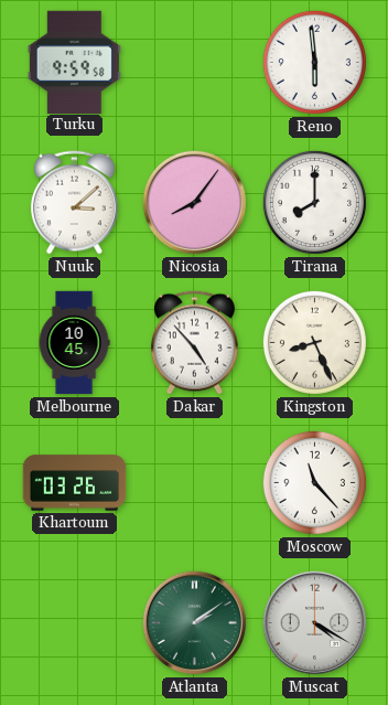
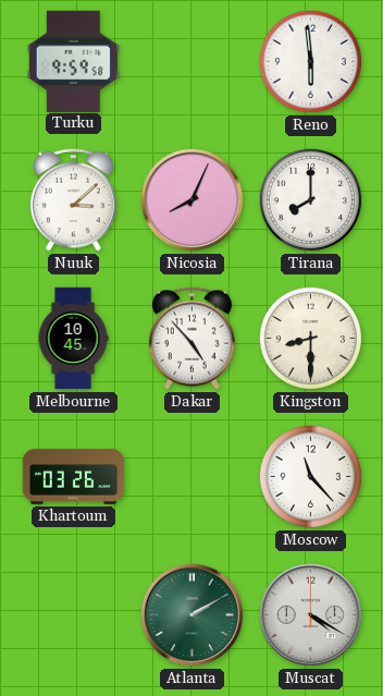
Nicosia: 8:06 -> 8:04 (191, 199)
Kingston: 8:26 -> 8:30 (310, 338)
Atlanta: 2:09 -> 2:10 (191, 614)
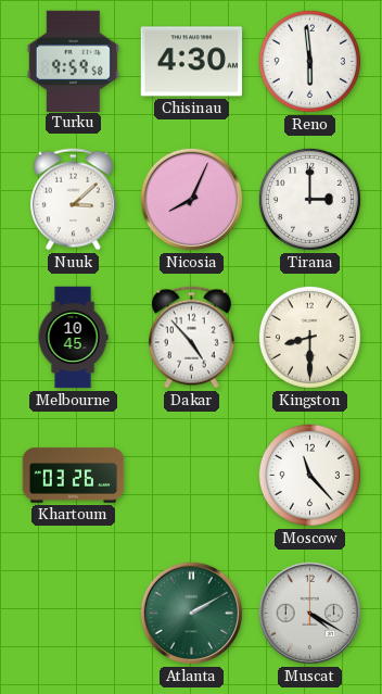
Chisinau: none -> 4:30 (192, 62)
Tirana: 8:00 -> 3:00 (309, 199)
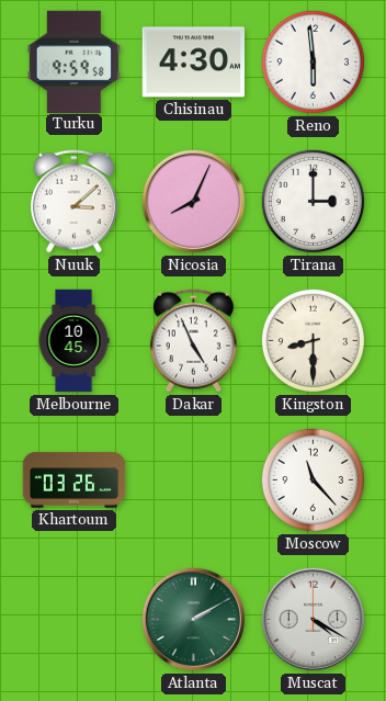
Dakar: 4:53 -> 4:56 (193, 341)
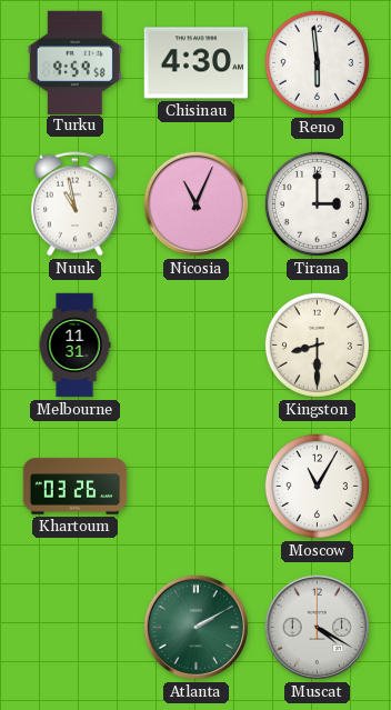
Nuuk: 3:08 -> 10:58 (74, 204)
Nicosia: 8:04 -> 11:04 (195, 203)
Melbourne: 10:45 -> 11:31 (74, 346)
Dakar: 4:56 -> none (193, 341)
Moscow: 11:23 -> 11:05 (317, 486)
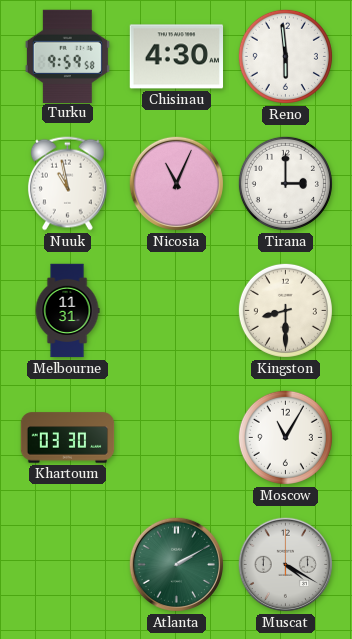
Khartoum: 03:26 -> 03:30 (68, 438)
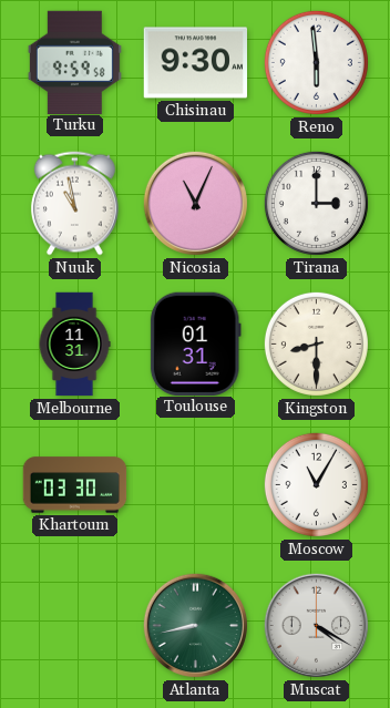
Chisinau: 4:30 -> 9:30 (196, 63)
Toulouse: none -> 01:31 (195, 343)
Atlanta: 2:10 -> 8:43 (195, 625)
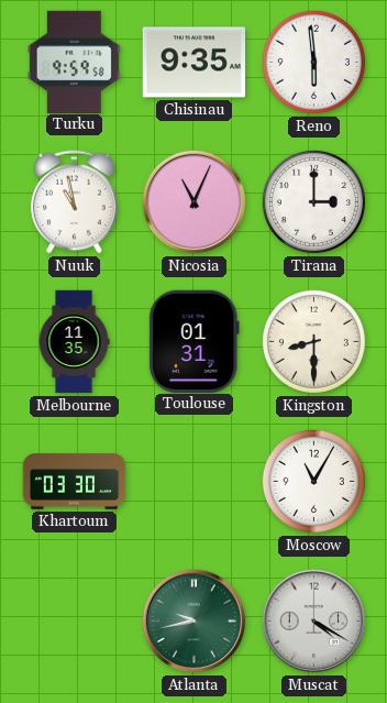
Chisinau: 9:30 -> 9:35 (195, 63)
Melbourne: 11:31 -> 11:35 (74, 342)
Atlanta: 8:43 -> 9:43 (193, 620)
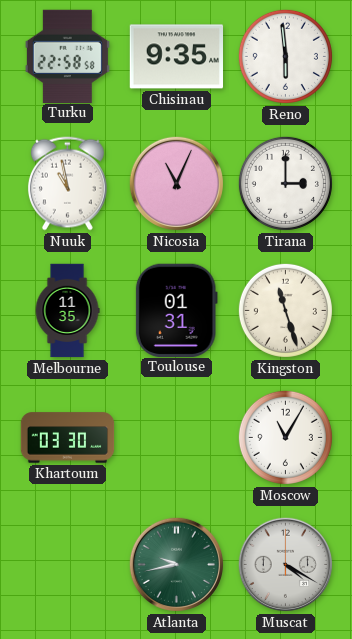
Turku: 9:59 -> 22:58 (67, 56)
Kingston: 8:30 -> 11:27 (285, 310)
